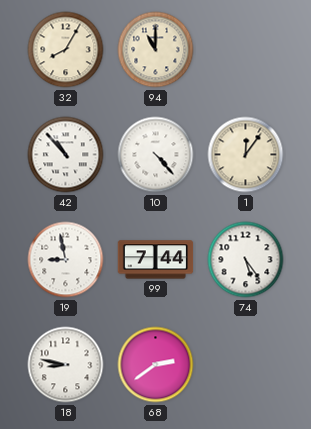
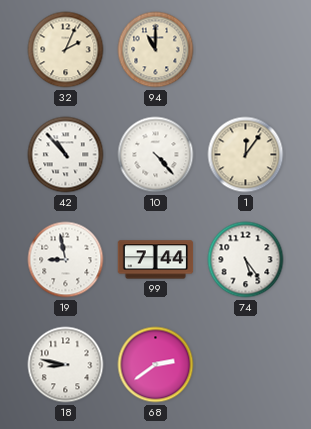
32: 8:05 -> 2:04 (66, 50)
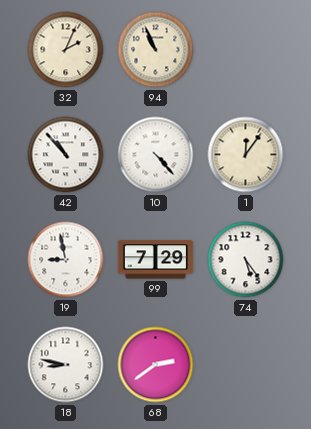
94: 11:00 -> 10:56 (156, 50)
99: 7:44 -> 7:29 (156, 260)
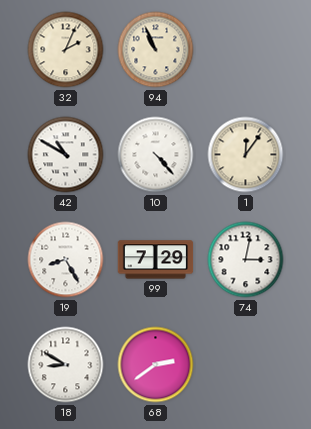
42: 10:53 -> 10:50 (66, 155)
19: 8:58 -> 8:25 (66, 260)
74: 5:24 -> 3:02 (246, 260)
18: 8:47 -> 8:50 (66, 365)
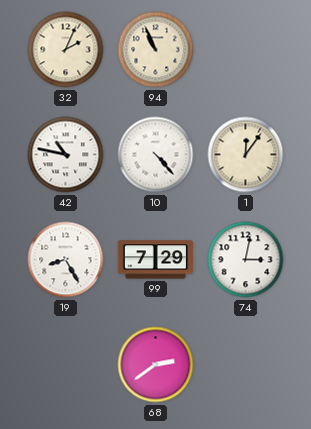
42: 10:50 -> 10:47 (66, 155)
18: 8:50 -> none (66, 365)
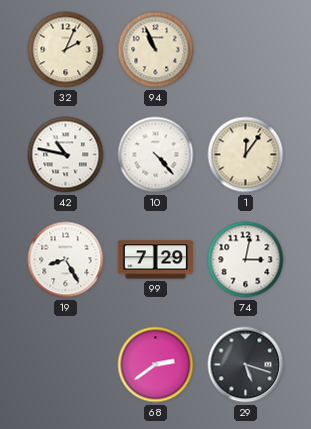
29: none -> 5:18 (246, 365)
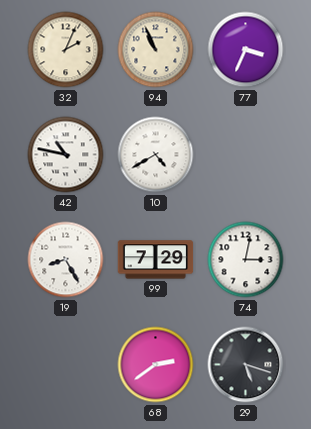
77: none -> 3:34 (246, 50)
10: 4:23 -> 4:40 (156, 155)
1: 12:06 -> none (246, 155)
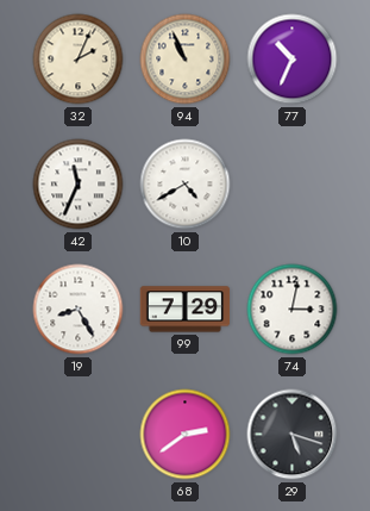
77: 3:34 -> 10:34 (293, 60)
42: 10:47 -> 11:34 (79, 185)
